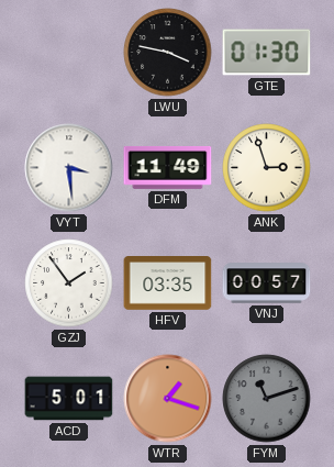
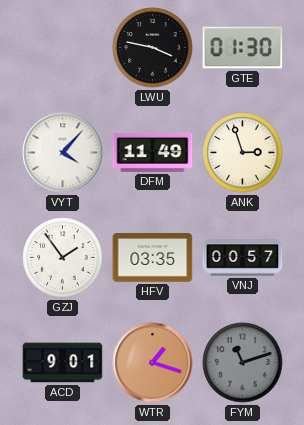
VYT: 3:29 -> 4:07 (63, 153)
ACD: 5:01 -> 9:01 (63, 363)
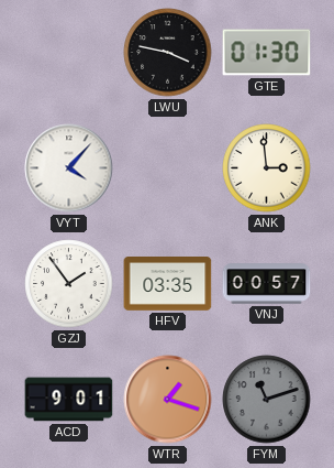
DFM: 11:49 -> none (153, 152)
ANK: 2:57 -> 2:59 (267, 168)
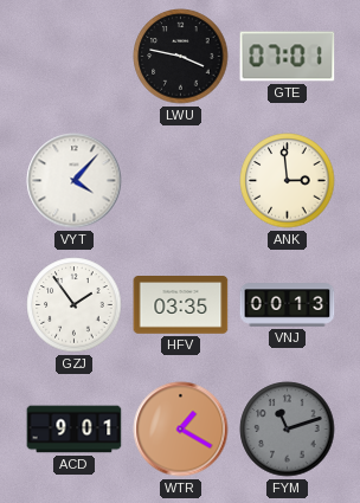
GTE: 01:30 -> 07:01 (288, 57)
VNJ: 00:57 -> 00:13 (288, 305)
WTR: 1:18 -> 1:20 (181, 430)
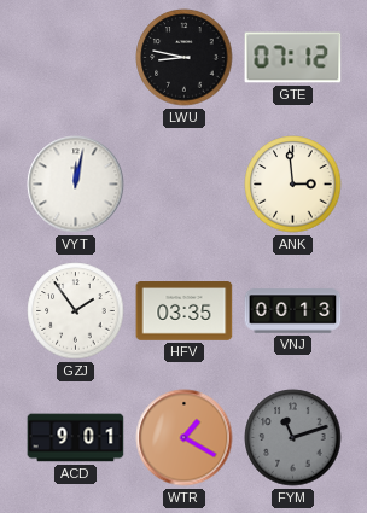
LWU: 3:47 -> 8:47 (185, 58)
GTE: 07:01 -> 07:12 (293, 58)
VYT: 4:07 -> 12:02 (76, 185)
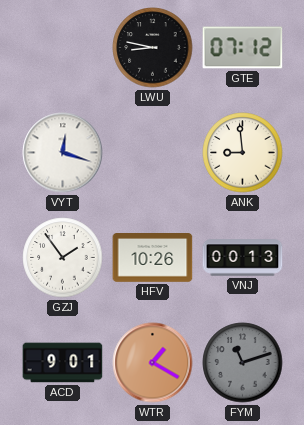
VYT: 12:02 -> 12:18 (63, 153)
ANK: 2:59 -> 8:59 (243, 153)
HFV: 03:35 -> 10:26 (153, 258)
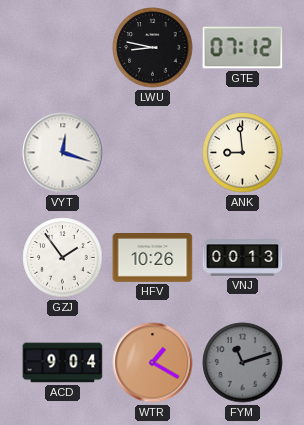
ACD: 9:01 -> 9:04 (63, 363)
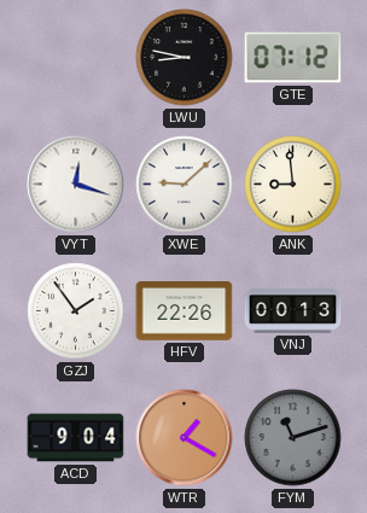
XWE: none -> 9:08 (185, 185)
HFV: 10:26 -> 22:26 (185, 311)
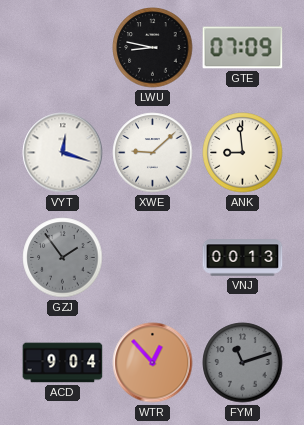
GTE: 07:12 -> 07:09 (243, 48)
GZJ dial: white -> grey (63, 258)
HFV: 22:26 -> none (185, 311)
WTR: 1:20 -> 12:53 (153, 363)
